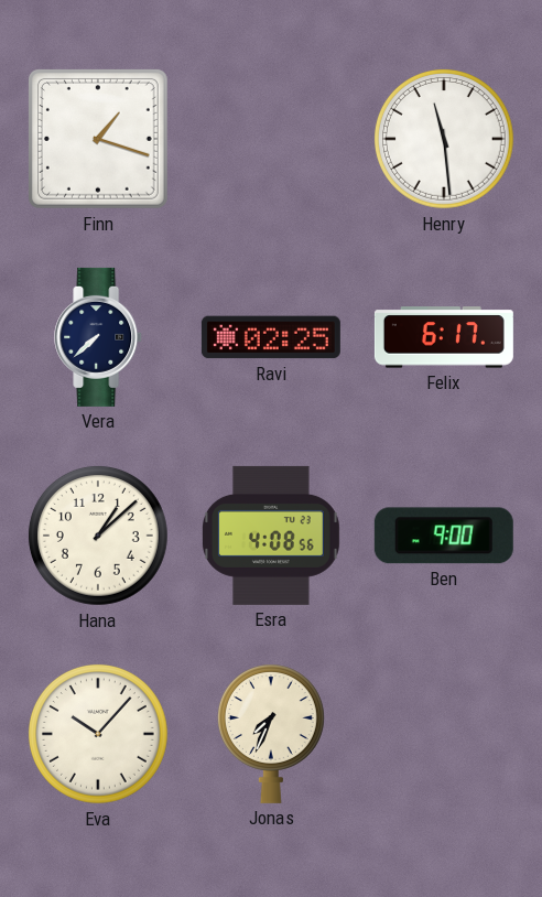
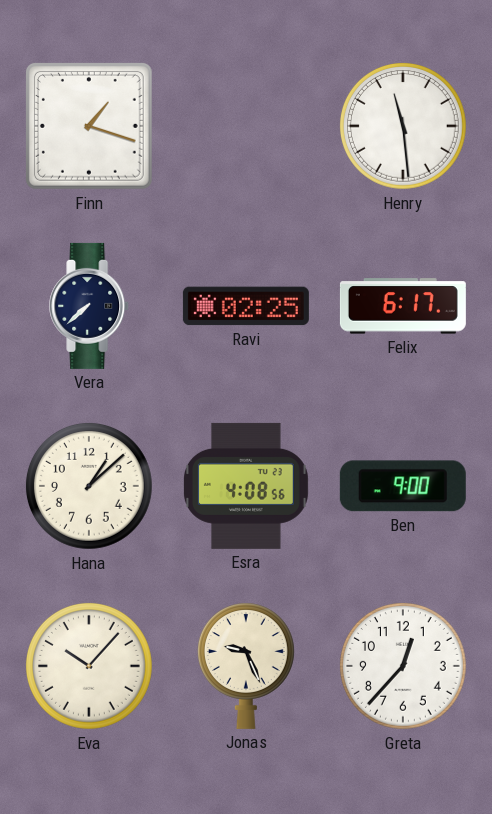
Jonas: 7:34 -> 9:26 (246, 666)
Greta: none -> 12:37 (403, 666)
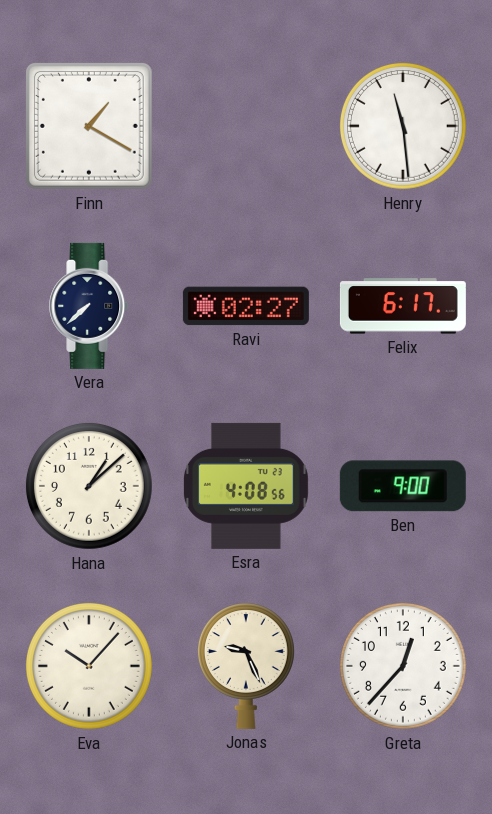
Finn: 1:18 -> 1:20 (89, 126)
Ravi: 02:25 -> 02:27 (246, 306)
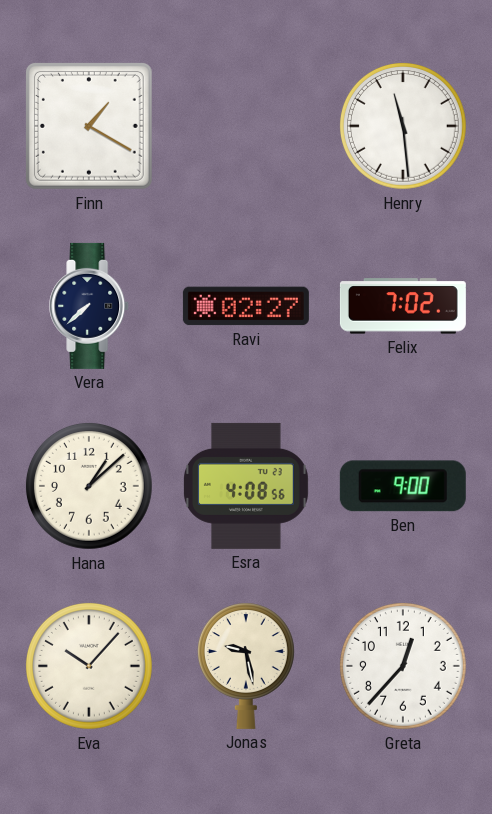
Felix: 6:17 -> 7:02 (403, 306)
Jonas: 9:26 -> 9:28 (246, 666)
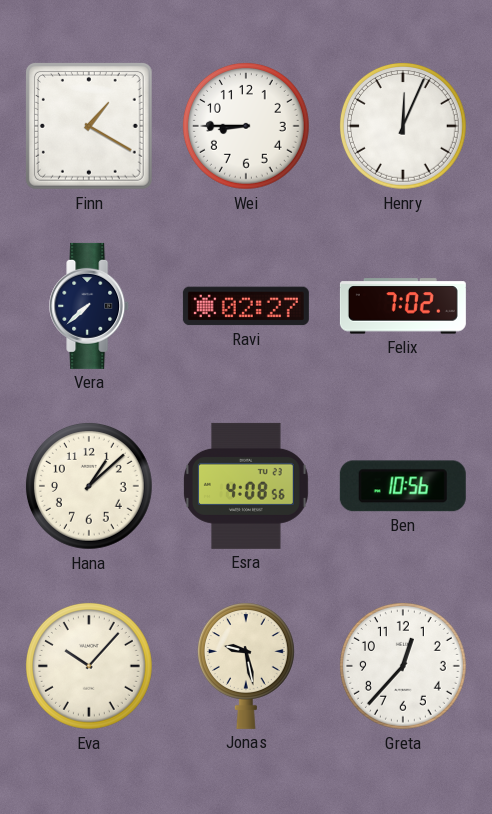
Wei: none -> 8:45 (246, 126)
Henry: 11:29 -> 12:04 (403, 126)
Ben: 9:00 -> 10:56 (403, 486)
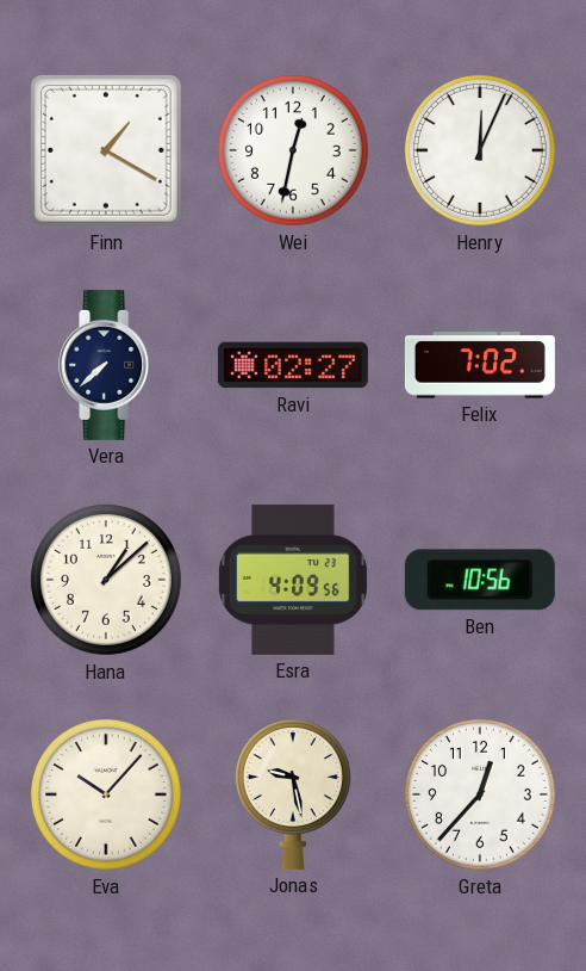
Wei: 8:45 -> 12:32 (293, 150)
Esra: 4:08 -> 4:09 (293, 580)
